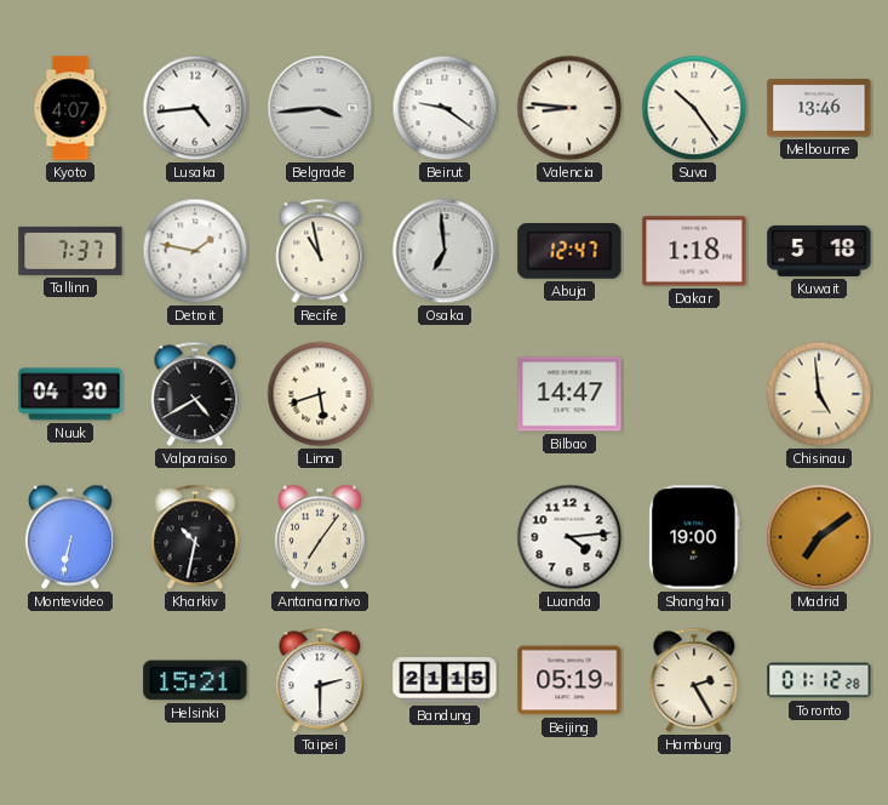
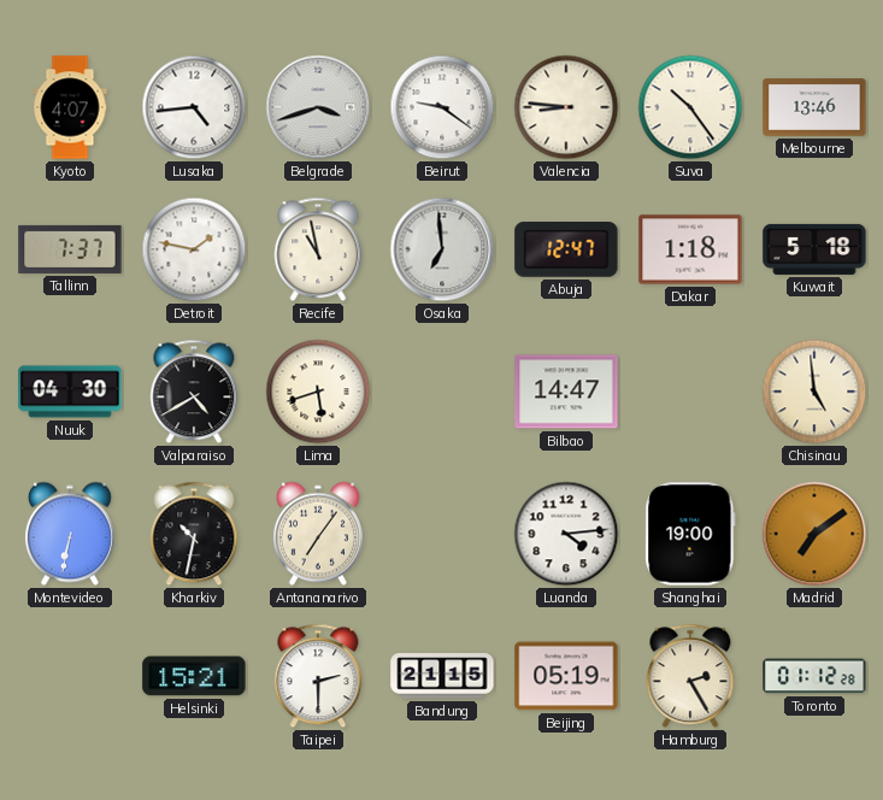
Belgrade: 3:44 -> 3:42 (318, 107)
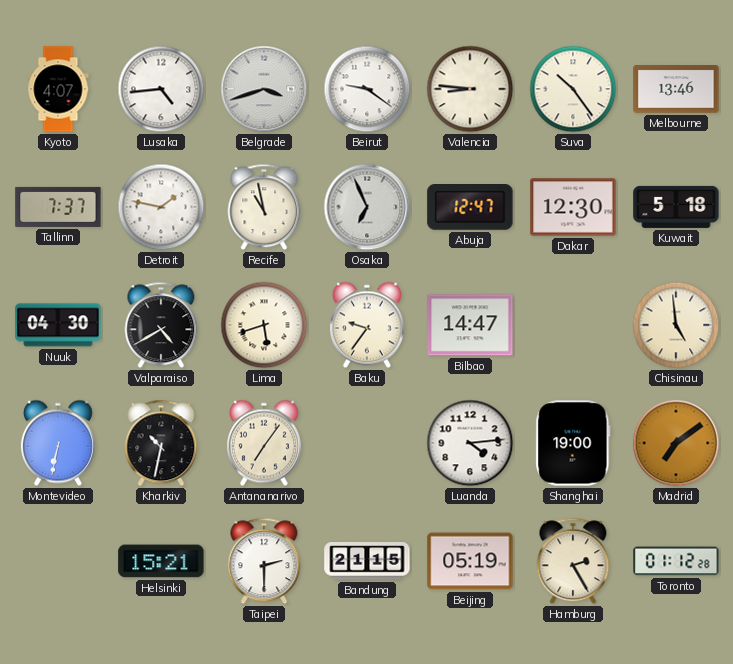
Osaka: 6:59 -> 6:56 (367, 207)
Dakar: 1:18 -> 12:30 (573, 207)
Baku: none -> 9:36 (367, 325)
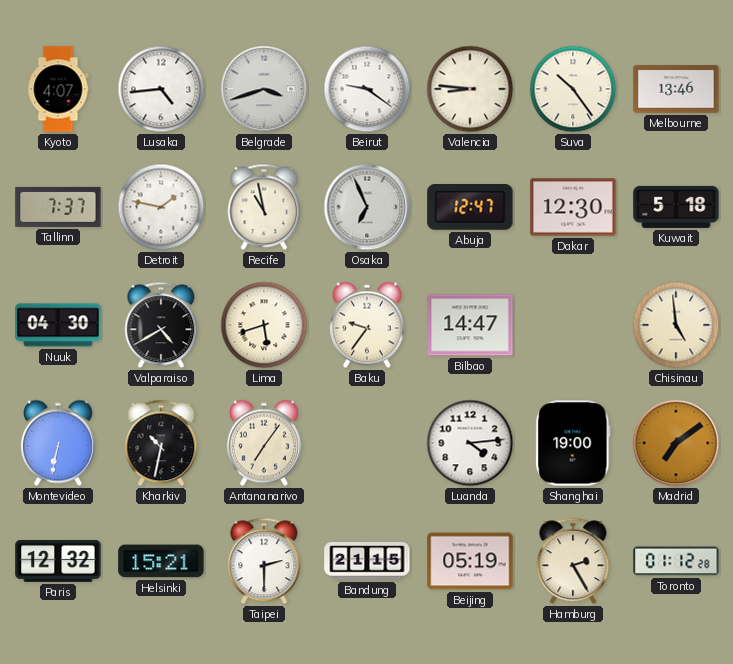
Paris: none -> 12:32 (58, 561)
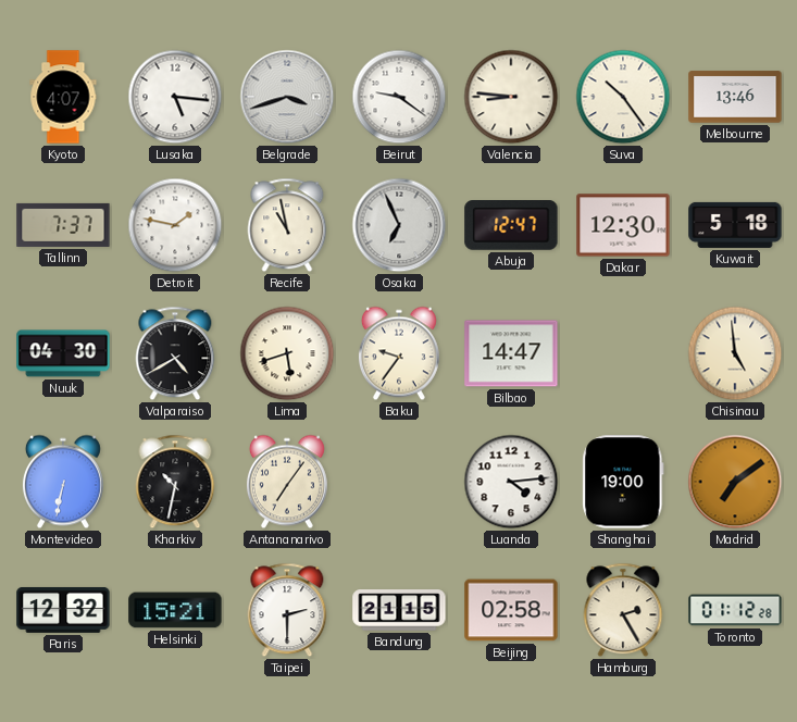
Lusaka: 4:44 -> 5:16 (175, 97)
Beijing: 05:19 -> 02:58 (511, 610)
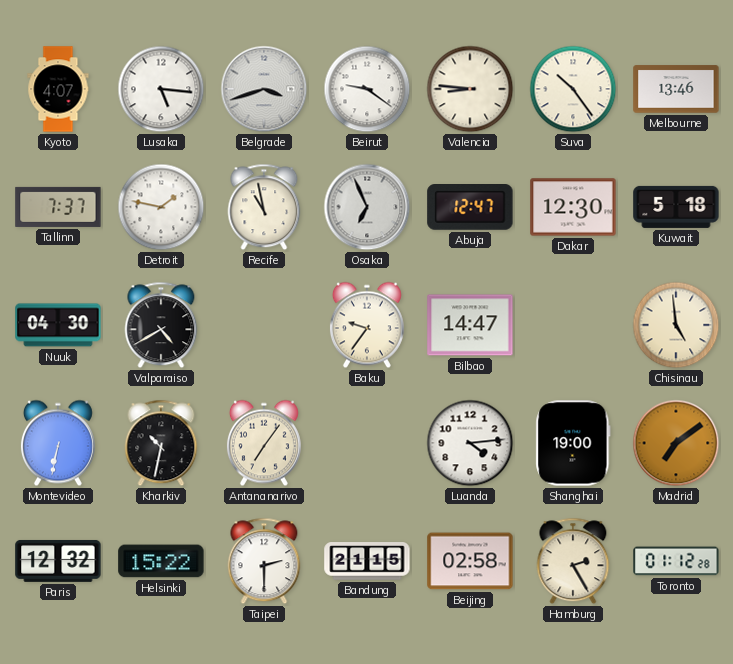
Lima: 5:42 -> none (287, 353)
Helsinki: 15:21 -> 15:22 (161, 561)
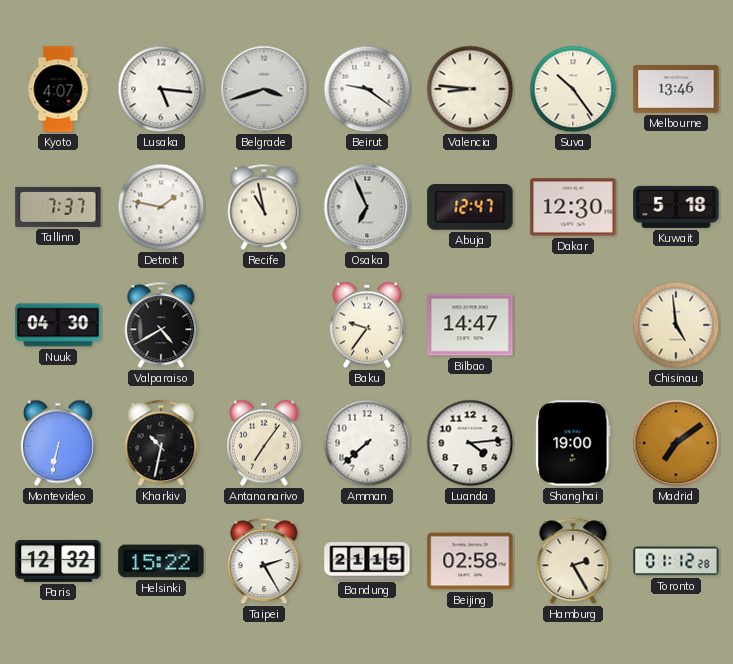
Amman: none -> 7:38 (367, 443)
Taipei: 2:30 -> 2:25 (264, 561)
